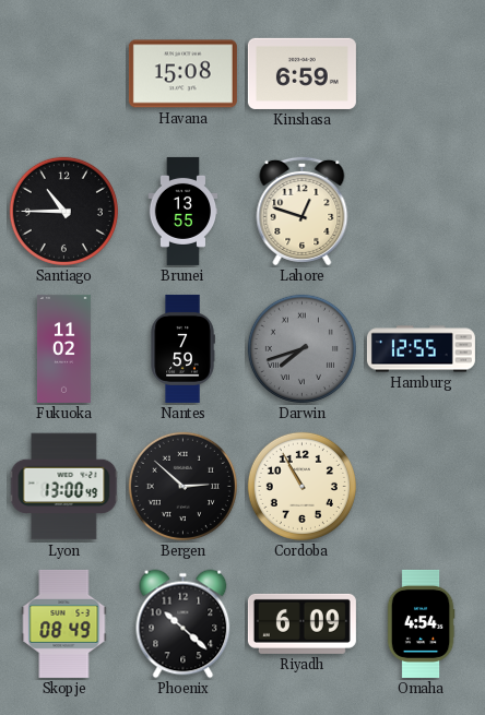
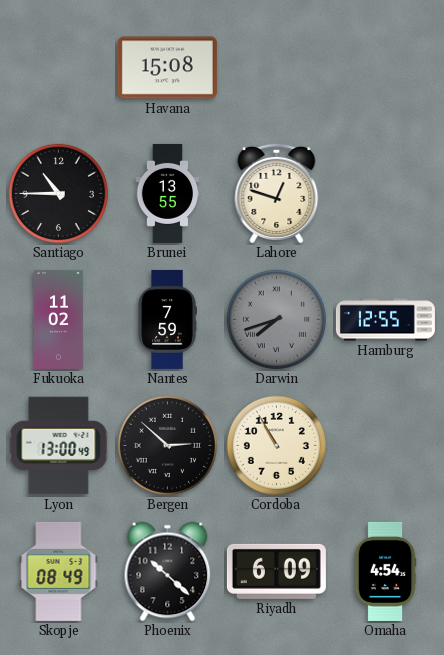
Kinshasa: 6:59 -> none (301, 73)
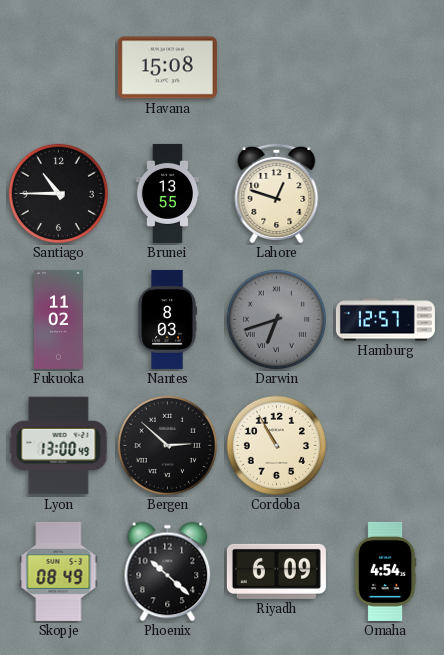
Nantes: 7:59 -> 8:03 (167, 319)
Darwin: 7:42 -> 6:42 (276, 319)
Hamburg: 12:55 -> 12:57 (385, 320)
